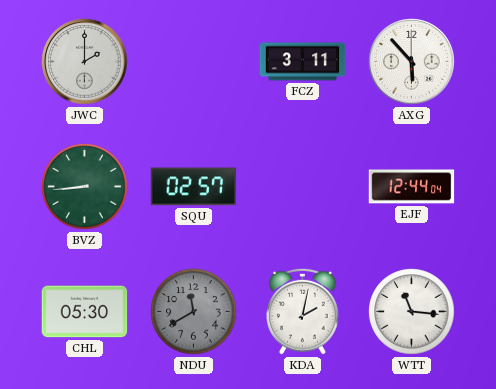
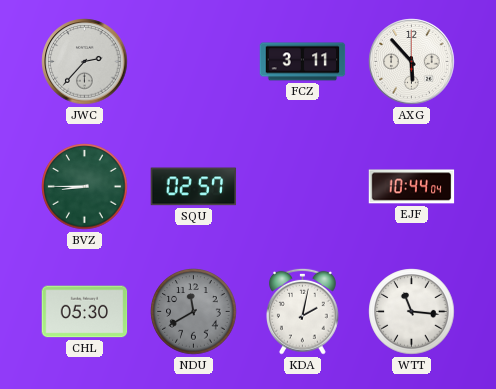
JWC: 2:00 -> 2:37 (85, 62)
BVZ: 8:44 -> 8:45 (85, 187)
EJF: 12:44 -> 10:44 (412, 187)
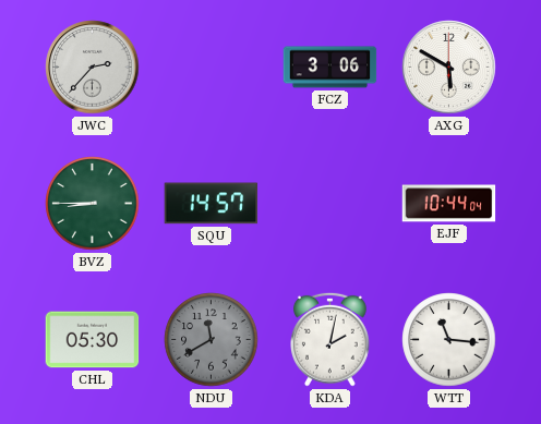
FCZ: 3:11 -> 3:06 (330, 68)
AXG: 5:53 -> 5:50 (449, 68)
SQU: 02:57 -> 14:57 (212, 204)
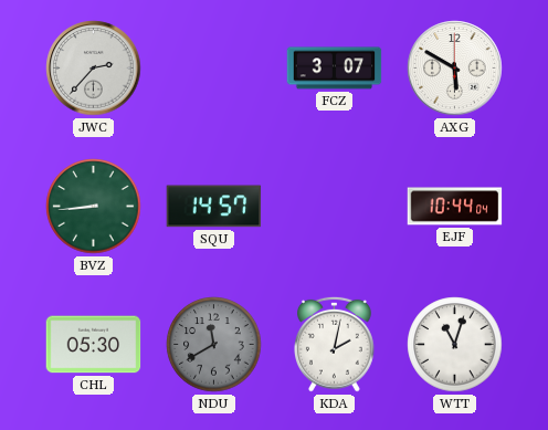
FCZ: 3:06 -> 3:07 (335, 69)
BVZ: 8:45 -> 8:44 (94, 207)
WTT: 11:16 -> 11:03 (455, 345)
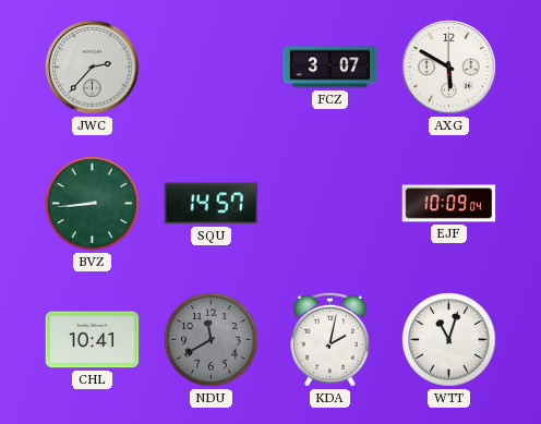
EJF: 10:44 -> 10:09 (449, 204)
CHL: 05:30 -> 10:41 (93, 340)
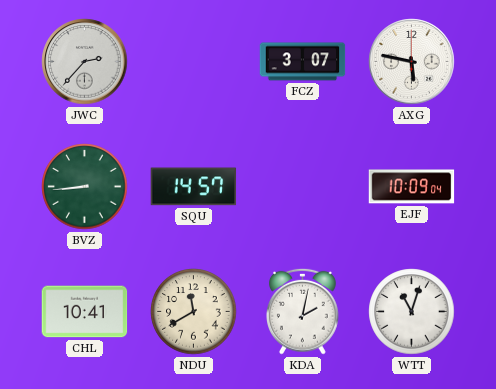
AXG: 5:50 -> 5:47 (412, 62)
NDU dial: grey -> cream (194, 312)
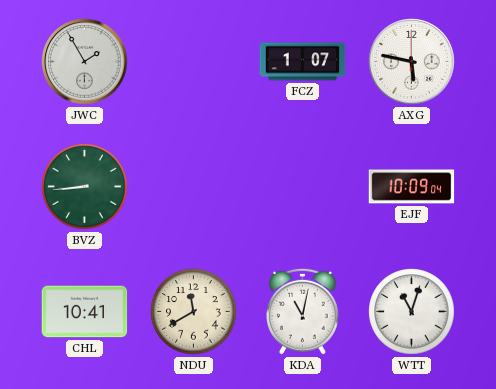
JWC: 2:37 -> 1:55 (85, 62)
FCZ: 3:07 -> 1:07 (303, 62)
SQU: 14:57 -> none (194, 187)
KDA: 2:02 -> 11:02 (303, 311)
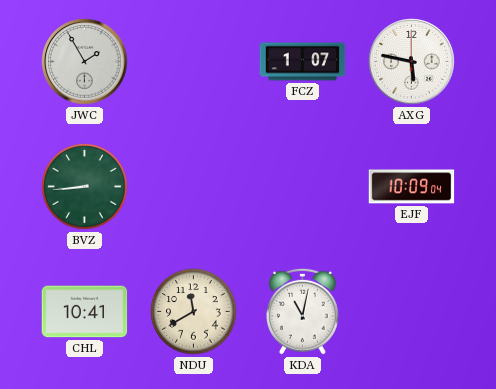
WTT: 11:03 -> none (412, 312)
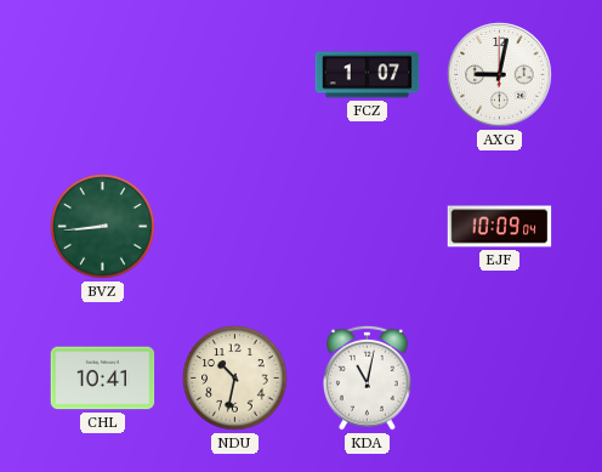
JWC: 1:55 -> none (85, 62)
AXG: 5:47 -> 9:02 (500, 75)
NDU: 11:40 -> 10:32 (235, 379)
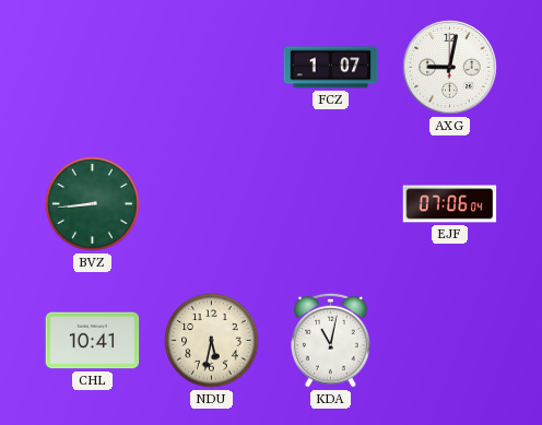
EJF: 10:09 -> 07:06 (450, 204)
NDU: 10:32 -> 5:32 (212, 341)
